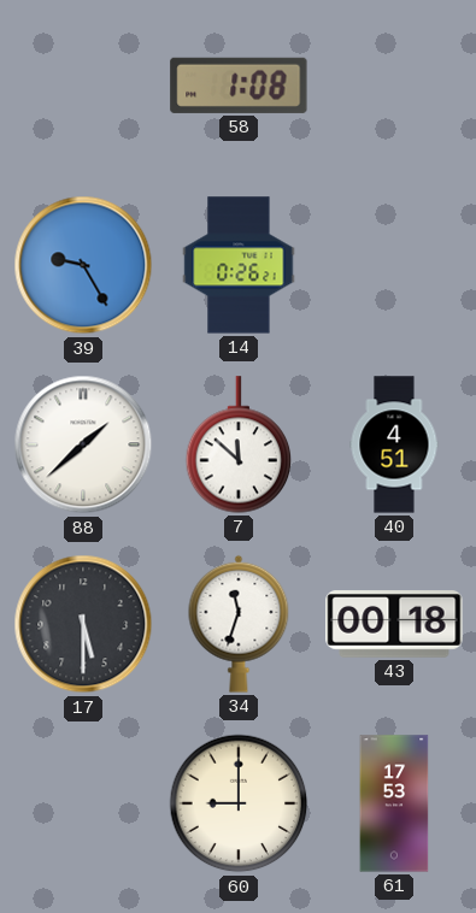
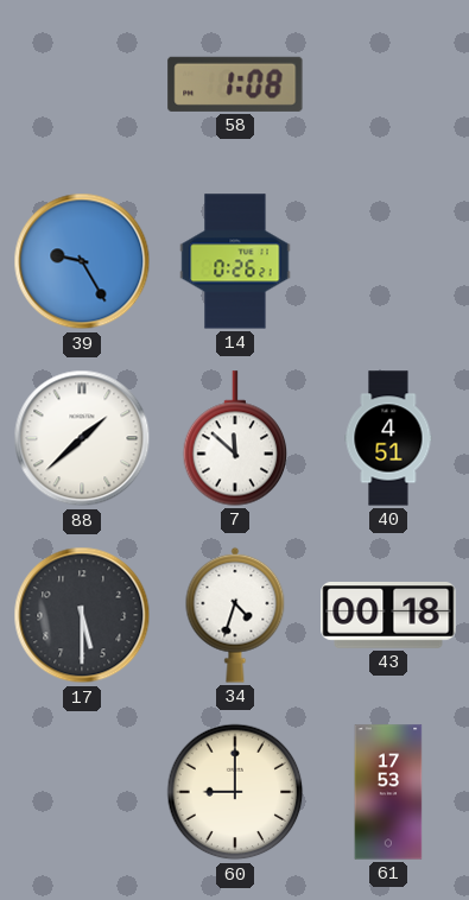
34: 11:33 -> 4:33 (235, 615)
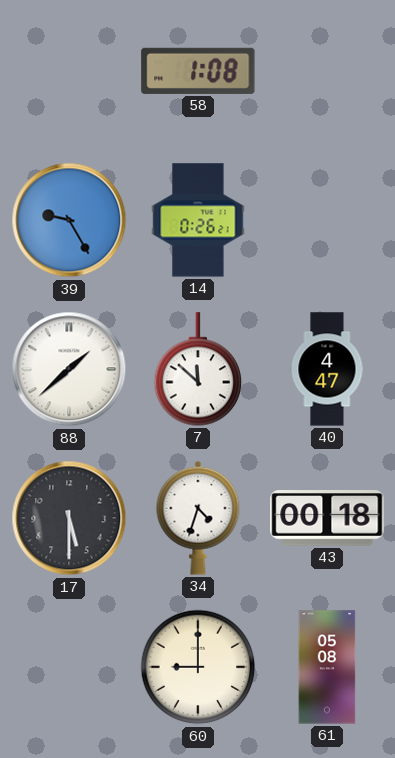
40: 4:51 -> 4:47 (327, 369)
61: 17:53 -> 05:08 (327, 667)
